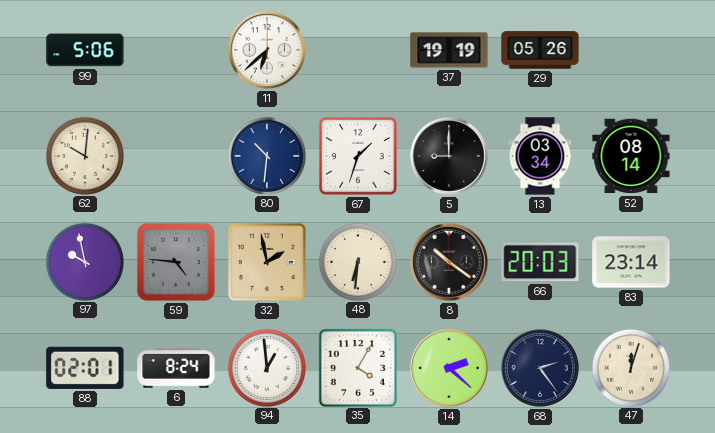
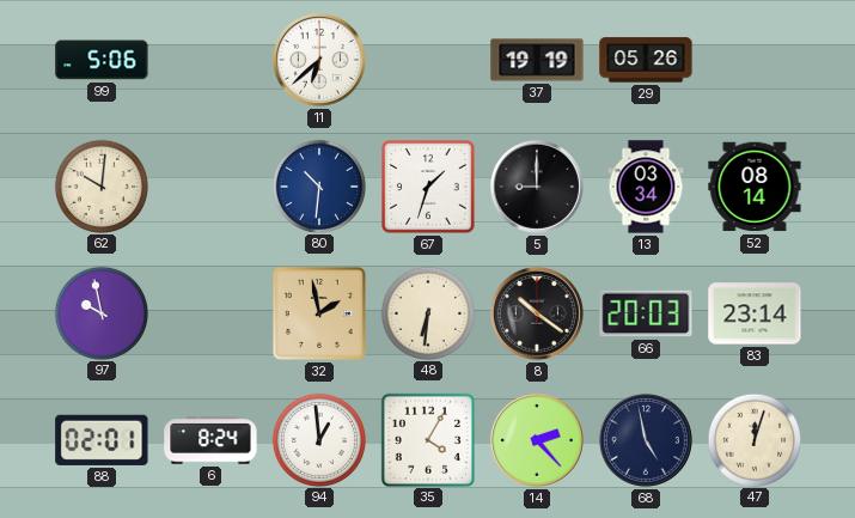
59: 4:46 -> none (176, 262)
14: 2:22 -> 2:23 (537, 440)
68: 2:24 -> 4:58 (646, 440)
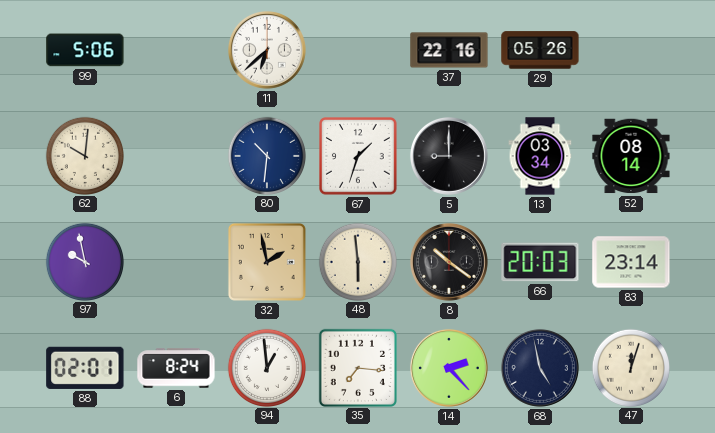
37: 19:19 -> 22:16 (449, 50)
48: 6:31 -> 5:59 (357, 261)
35: 4:05 -> 7:16 (357, 367)
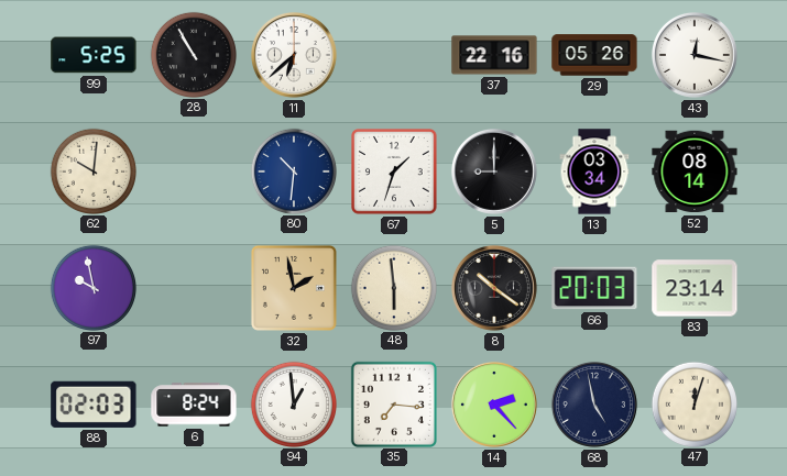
99: 5:06 -> 5:25 (94, 55)
28: none -> 10:55 (193, 54)
43: none -> 12:17 (695, 55)
88: 02:01 -> 02:03 (94, 405)
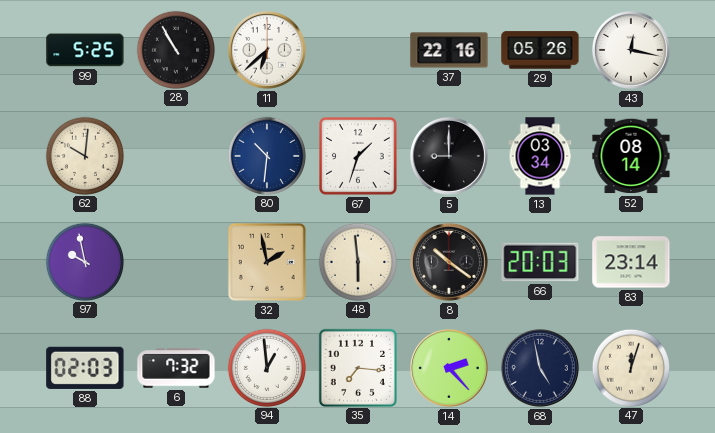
6: 8:24 -> 7:32 (176, 368)
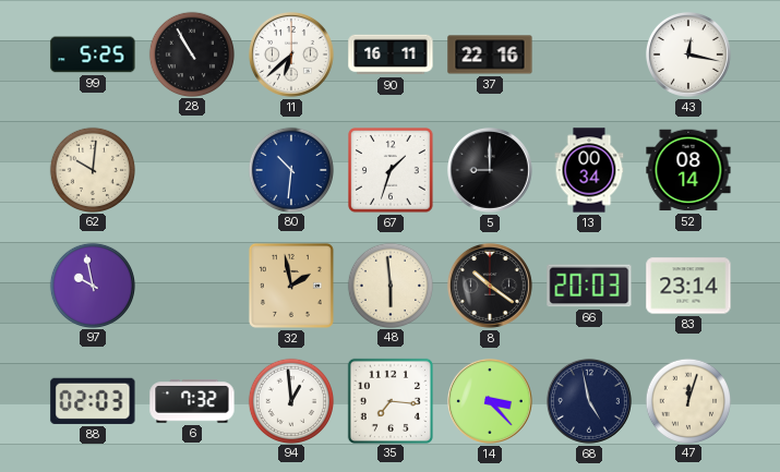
90: none -> 16:11 (391, 55)
29: 05:26 -> none (540, 50)
13: 03:34 -> 00:34 (589, 170)
14: 2:23 -> 3:23 (490, 401)
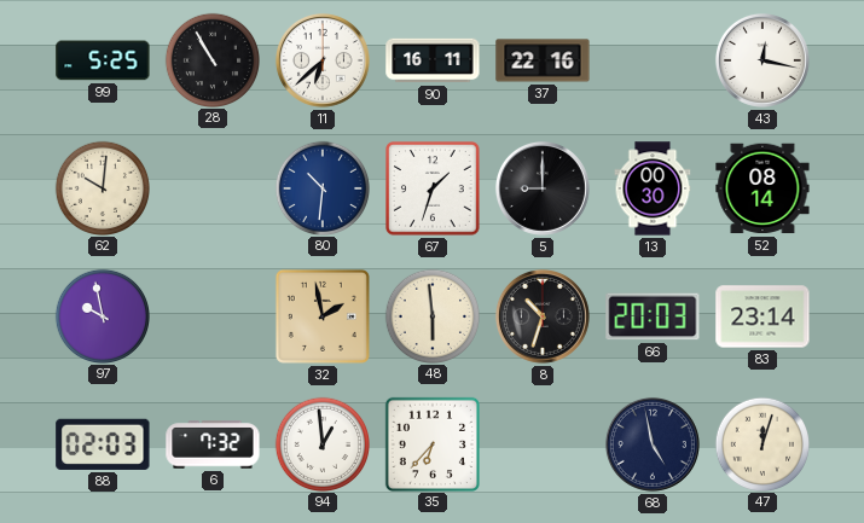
13: 00:34 -> 00:30 (653, 188)
8: 10:21 -> 10:33 (543, 316)
35: 7:16 -> 6:37 (431, 443)
14: 3:23 -> none (490, 401)
